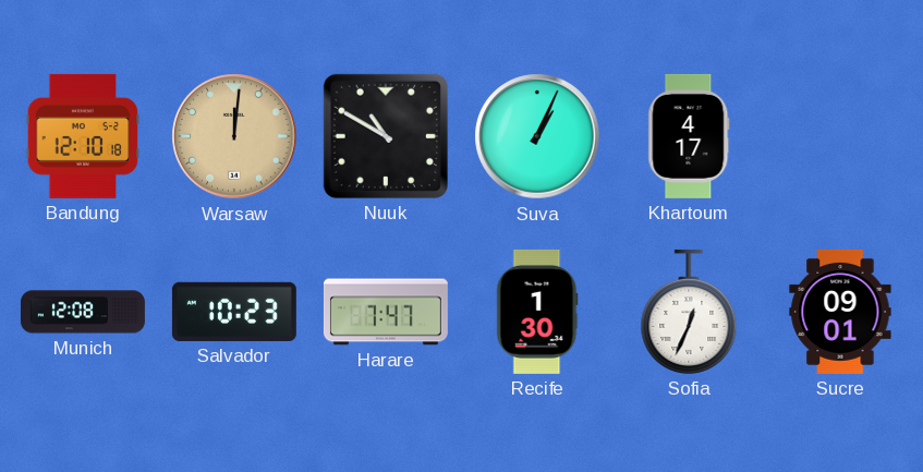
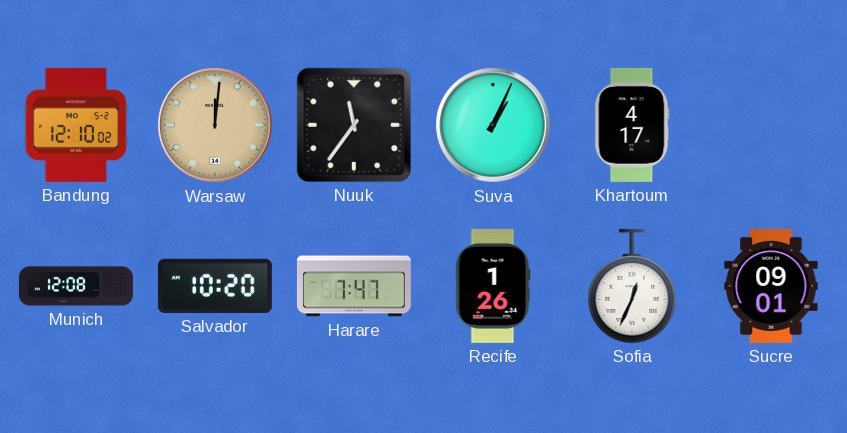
Bandung: 12:10:18 -> 12:10:02 (76, 125)
Nuuk: 10:50 -> 11:36 (354, 125)
Salvador: 10:23 -> 10:20 (215, 286)
Recife: 1:30 -> 1:26 (493, 286)
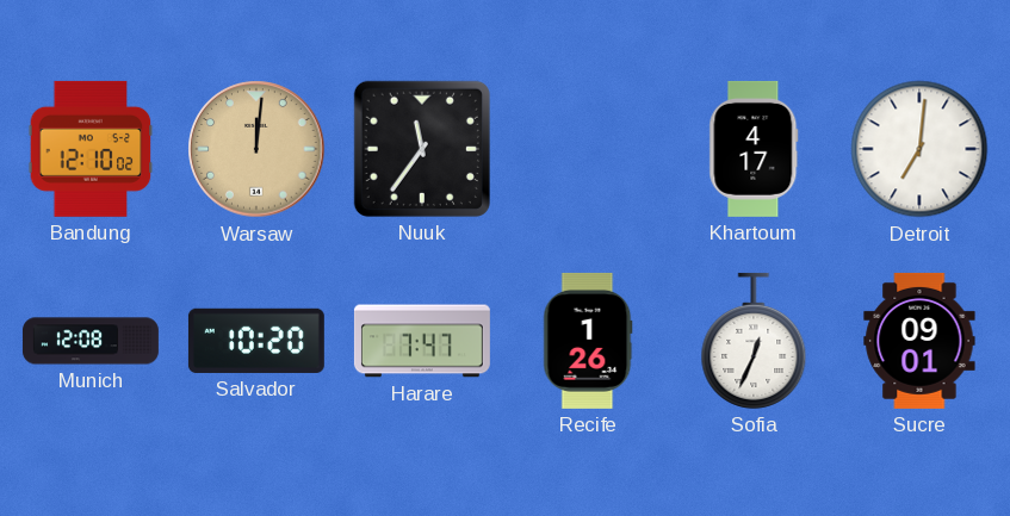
Suva: 1:04 -> none (493, 125)
Detroit: none -> 7:01 (919, 149)
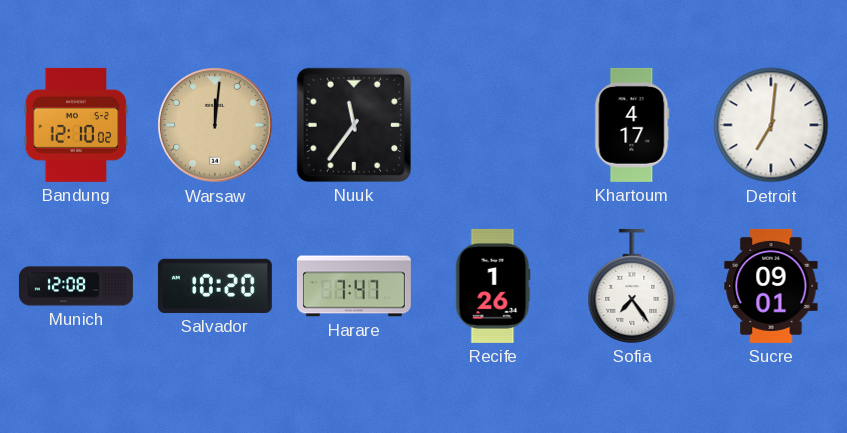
Sofia: 12:34 -> 7:24 (632, 286)
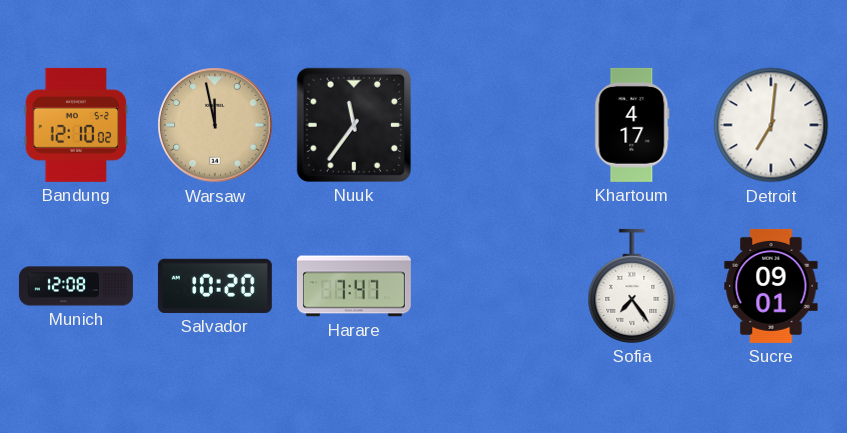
Warsaw: 12:01 -> 11:58 (215, 125)
Recife: 1:26 -> none (493, 286)
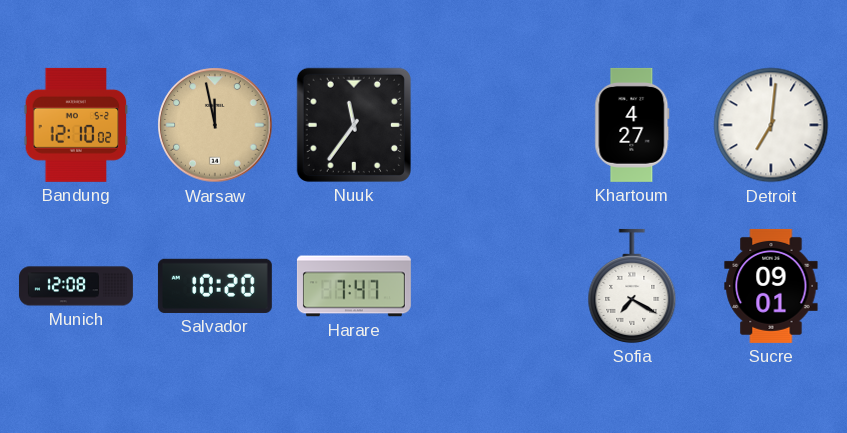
Khartoum: 4:17 -> 4:27 (632, 125)
Sofia: 7:24 -> 7:20 (632, 286)
